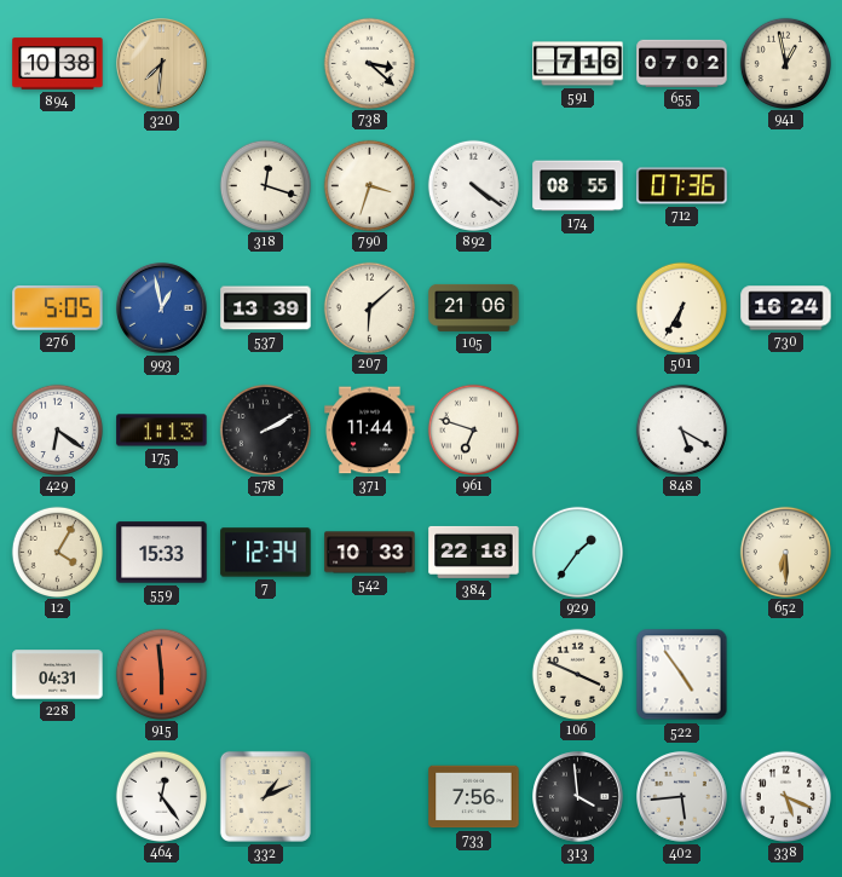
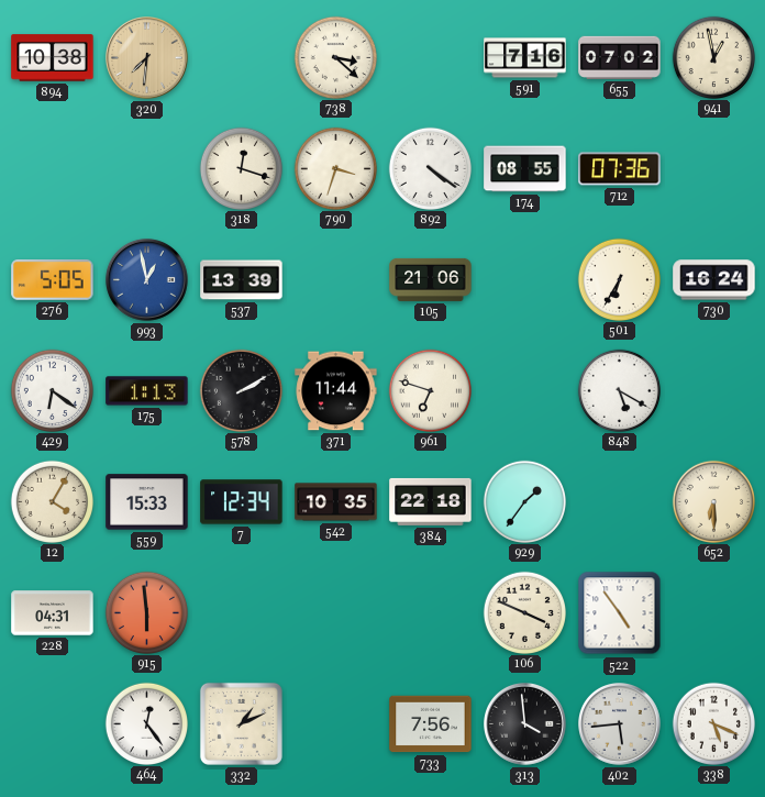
207: 6:08 -> none (369, 307)
542: 10:33 -> 10:35 (336, 502)
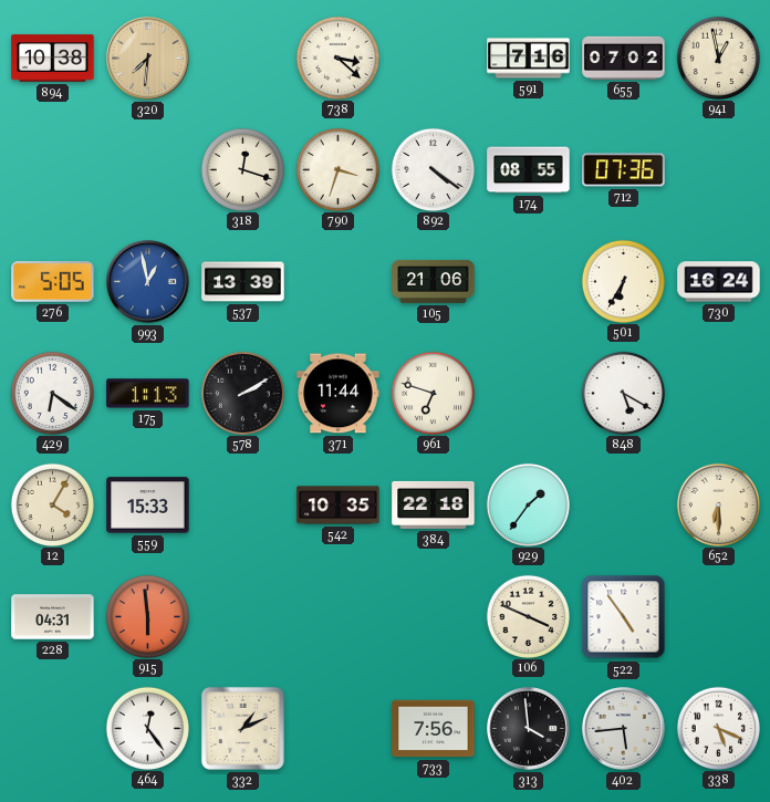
7: 12:34 -> none (242, 502)
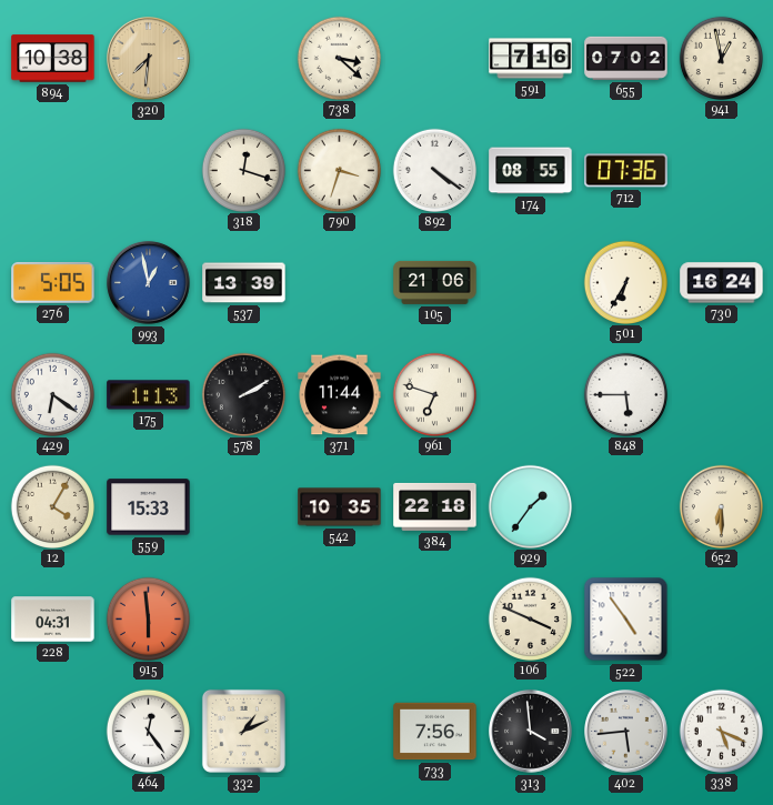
848: 5:20 -> 5:45 (625, 394)
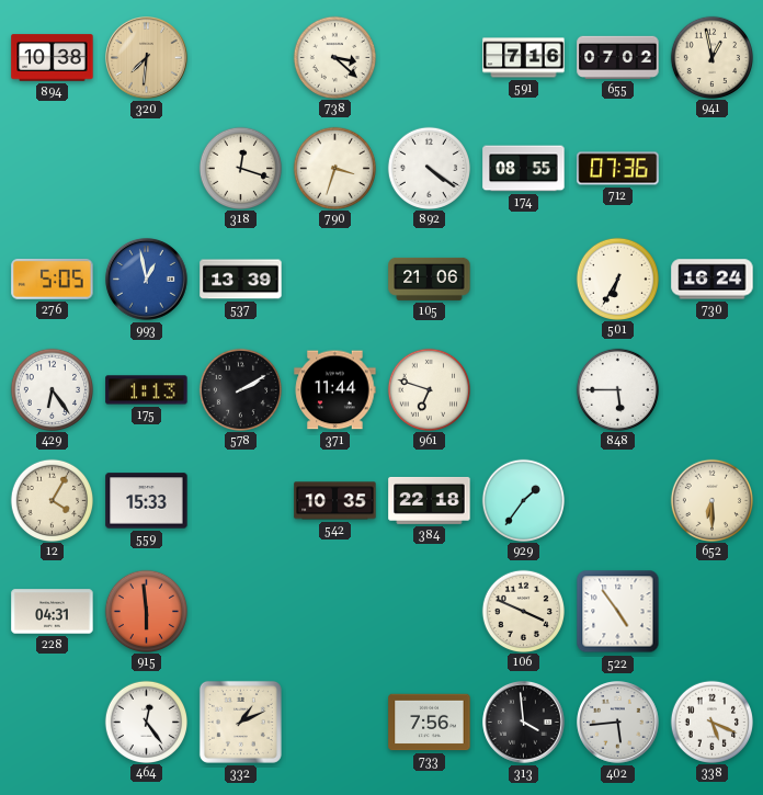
429: 6:21 -> 6:24 (52, 389)
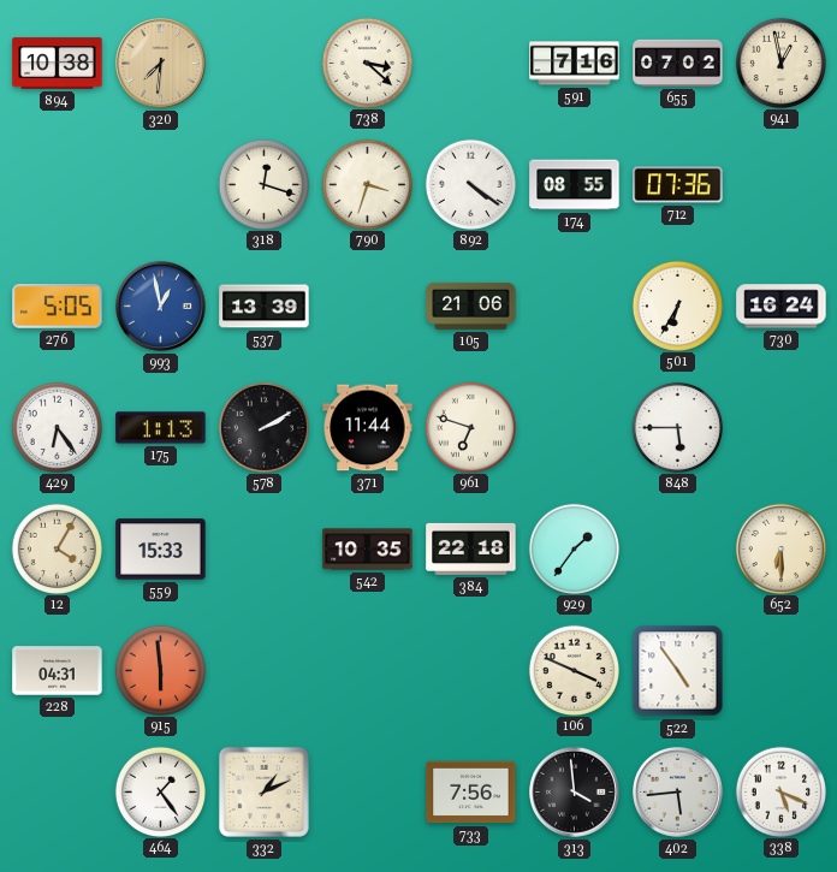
464: 12:24 -> 1:24 (160, 791)
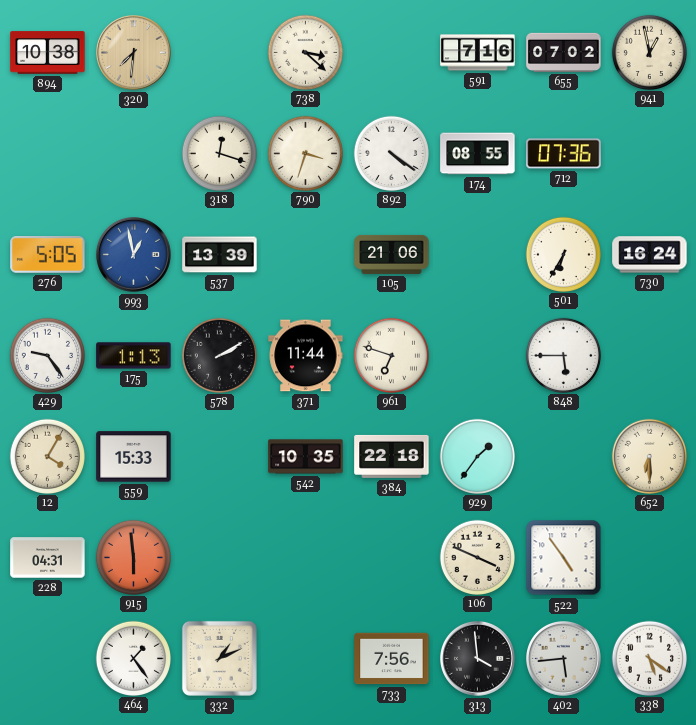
429: 6:24 -> 9:24 (47, 355)
338: 5:19 -> 5:21 (649, 658)
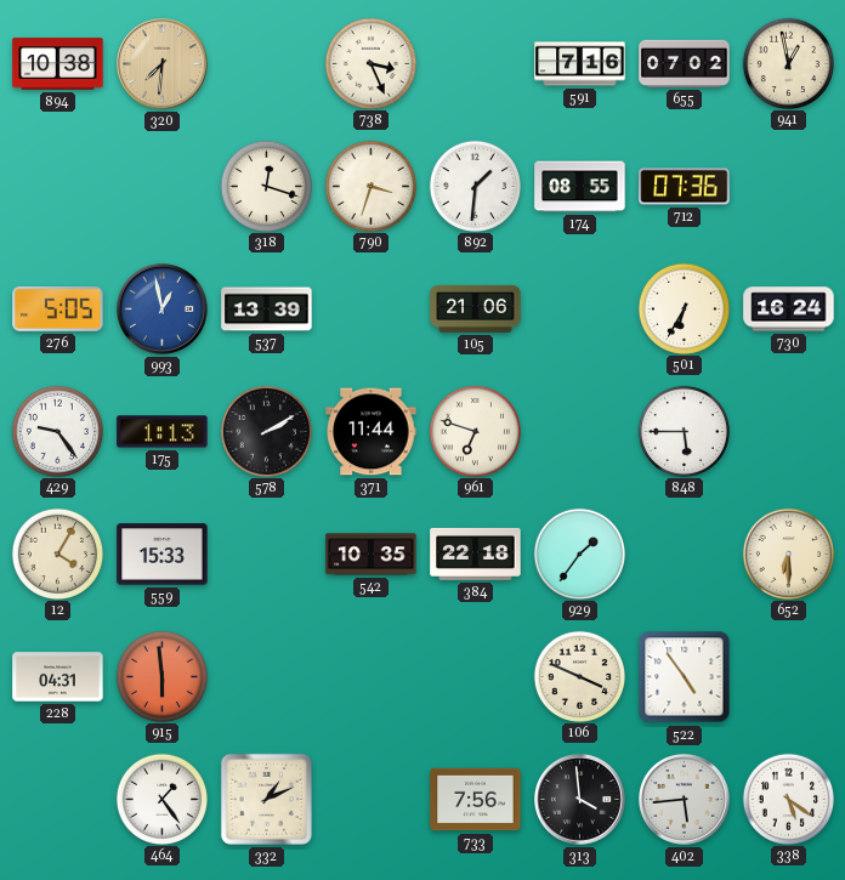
738: 3:22 -> 3:26 (370, 63)
892: 4:21 -> 1:31 (475, 186)
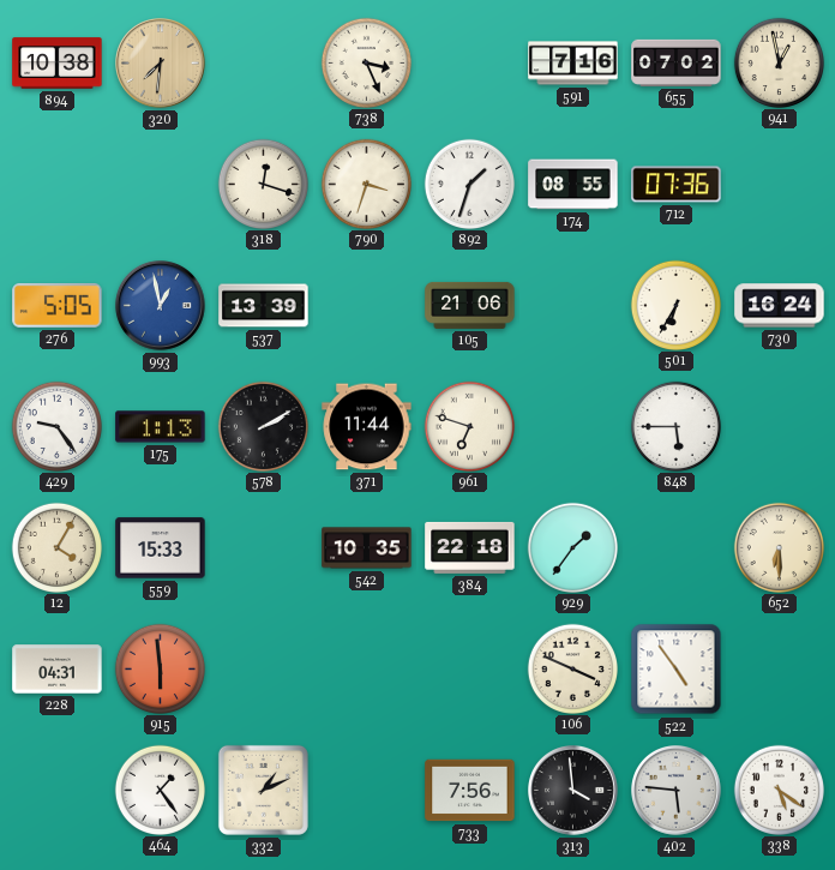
892: 1:31 -> 1:33 (469, 184)
402: 5:44 -> 5:46 (677, 791)
